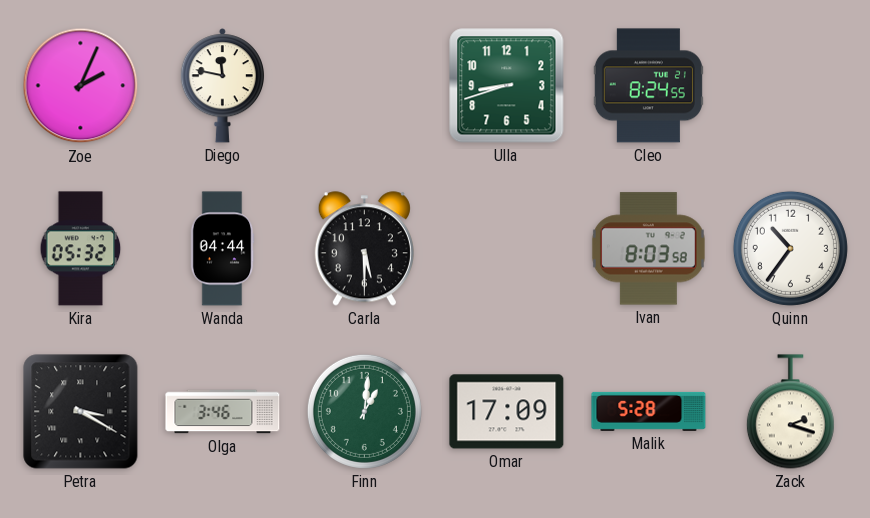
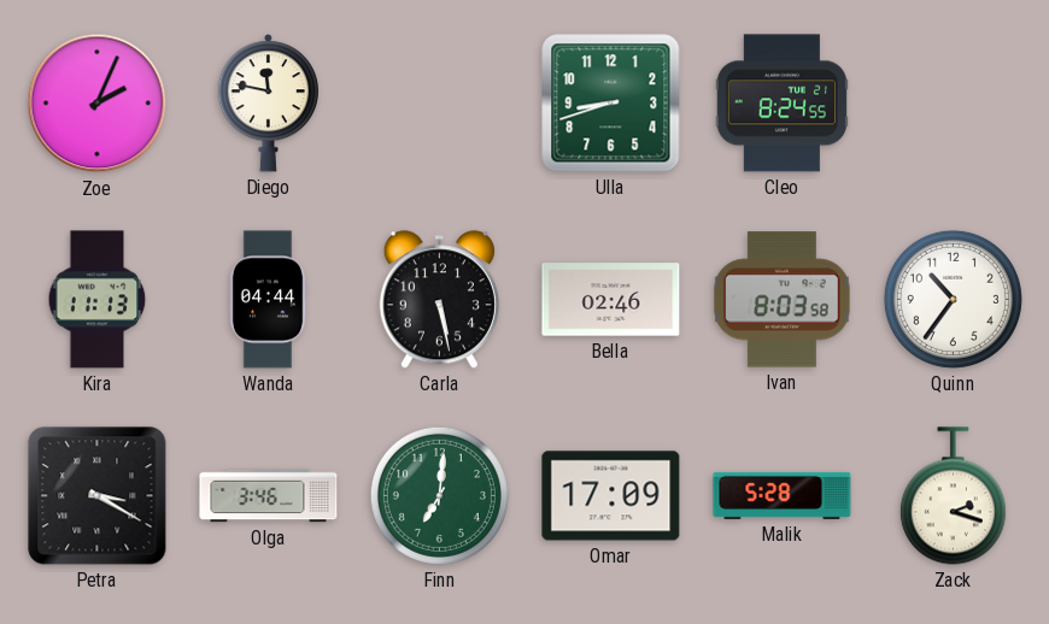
Kira: 05:32 -> 11:13 (98, 300)
Carla: 5:30 -> 5:28 (439, 300)
Bella: none -> 02:46 (611, 300)
Finn: 1:01 -> 7:01 (439, 495)
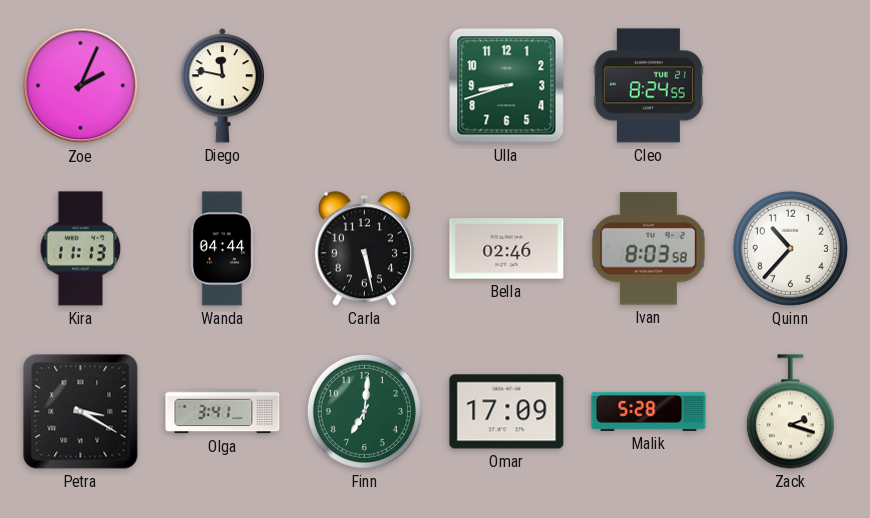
Quinn: 10:36 -> 10:37 (790, 248)
Olga: 3:46 -> 3:41 (223, 412)
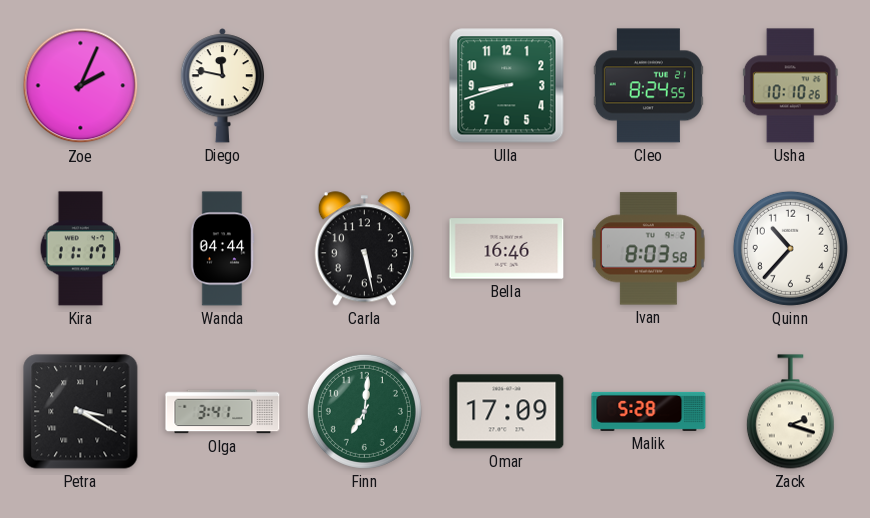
Usha: none -> 10:10 (790, 86)
Kira: 11:13 -> 11:17 (81, 249)
Bella: 02:46 -> 16:46 (507, 249)
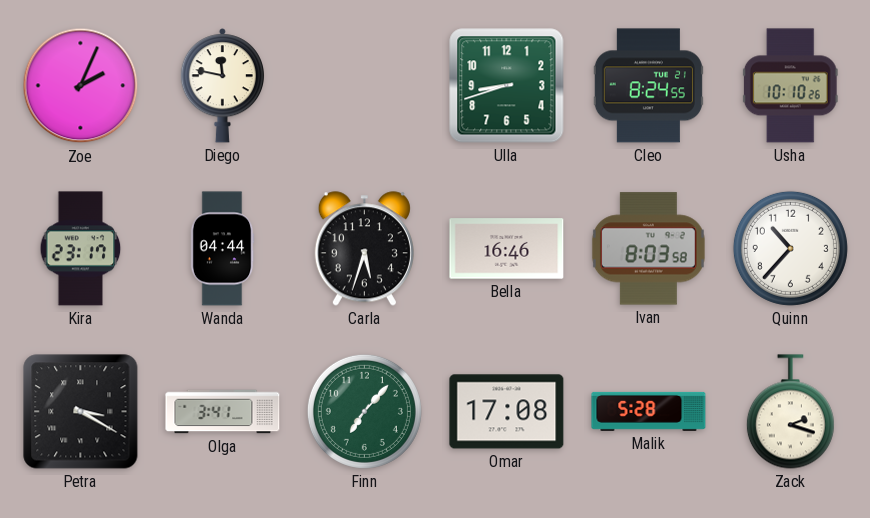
Kira: 11:17 -> 23:17 (81, 249)
Carla: 5:28 -> 5:33 (364, 249)
Finn: 7:01 -> 7:07 (364, 411)
Omar: 17:09 -> 17:08 (507, 412)
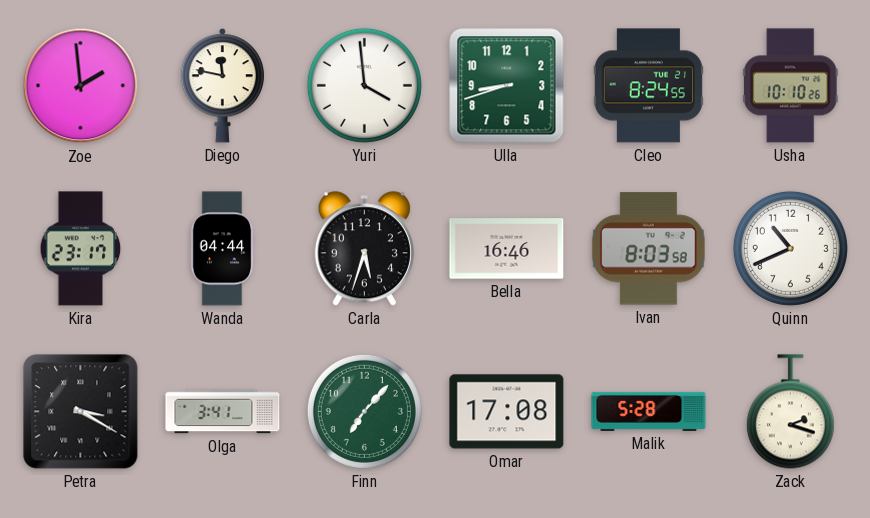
Zoe: 2:04 -> 1:59 (81, 86)
Yuri: none -> 3:59 (364, 85)
Quinn: 10:37 -> 10:41 (790, 248)
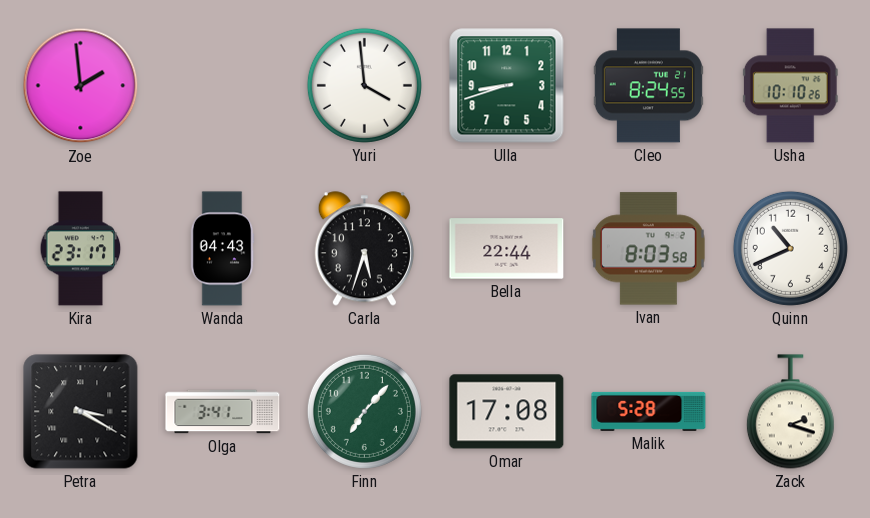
Diego: 11:47 -> none (222, 86)
Wanda: 04:44 -> 04:43 (222, 249)
Bella: 16:46 -> 22:44 (507, 249)
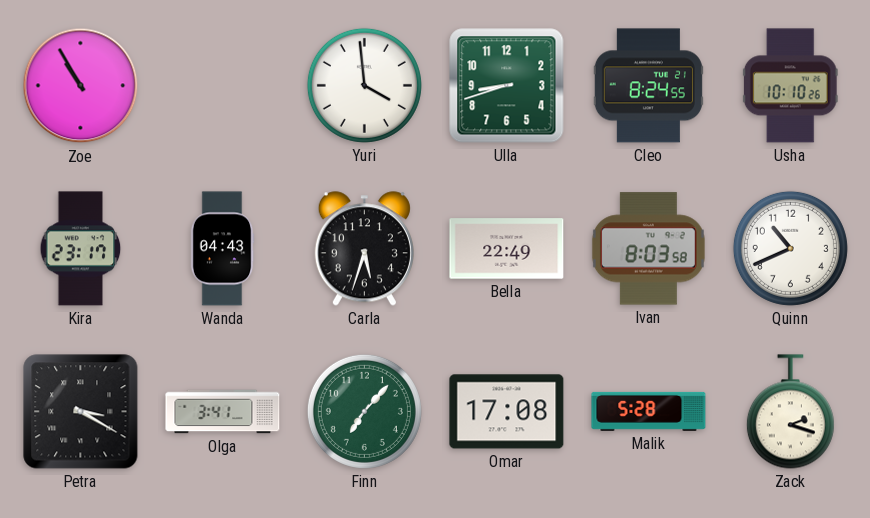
Zoe: 1:59 -> 10:55 (81, 86)
Bella: 22:44 -> 22:49 (507, 249)
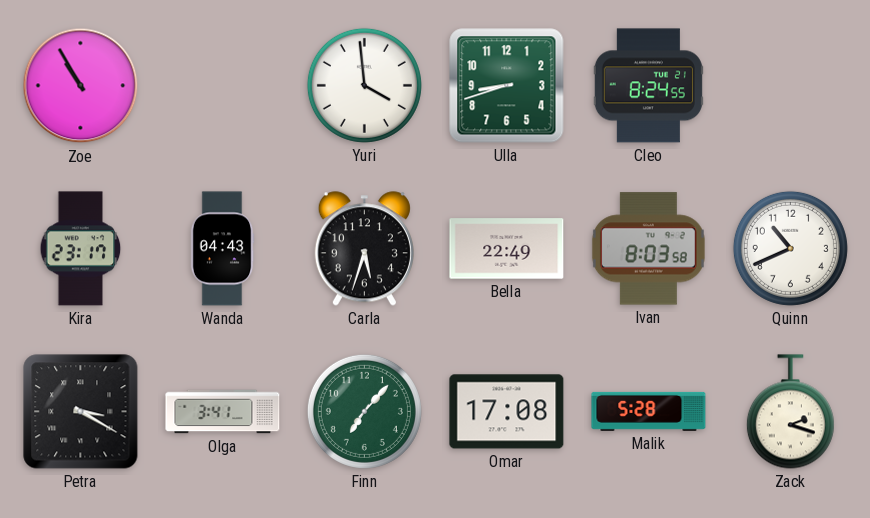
Usha: 10:10 -> none (790, 86)
